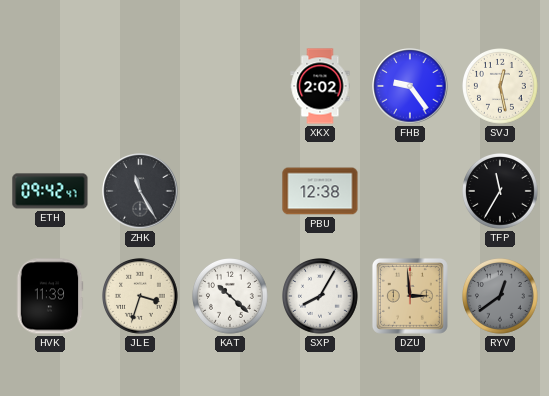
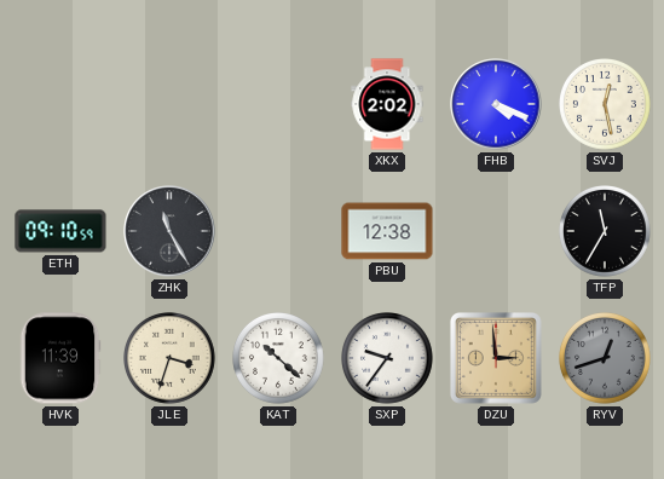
FHB: 9:24 -> 4:19 (496, 104)
ETH: 09:42 -> 09:10 (60, 231)
SXP: 8:05 -> 9:36 (388, 359)
RYV: 12:39 -> 12:42 (606, 359)
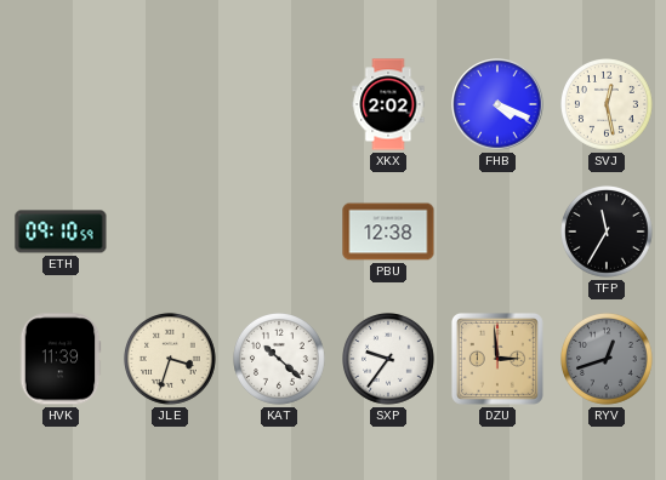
ZHK: 11:25 -> none (169, 231)
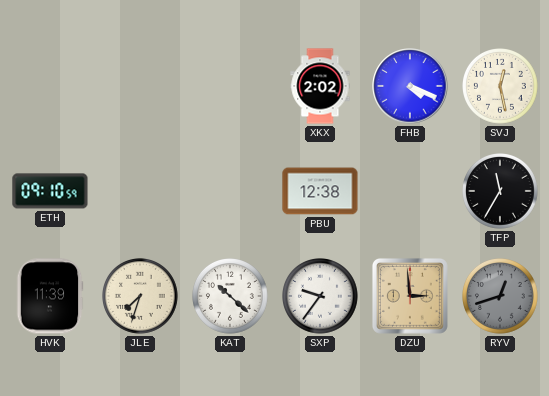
JLE: 3:33 -> 7:33 (141, 297)
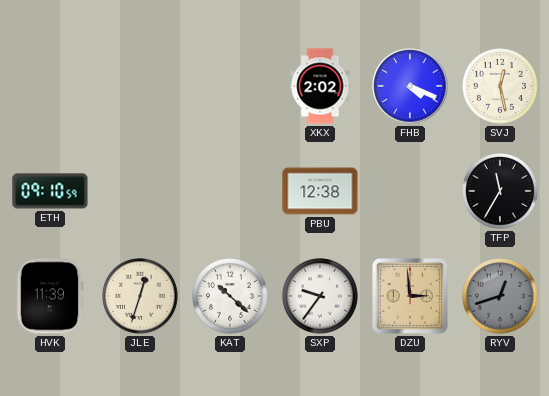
JLE: 7:33 -> 12:33 (141, 297)
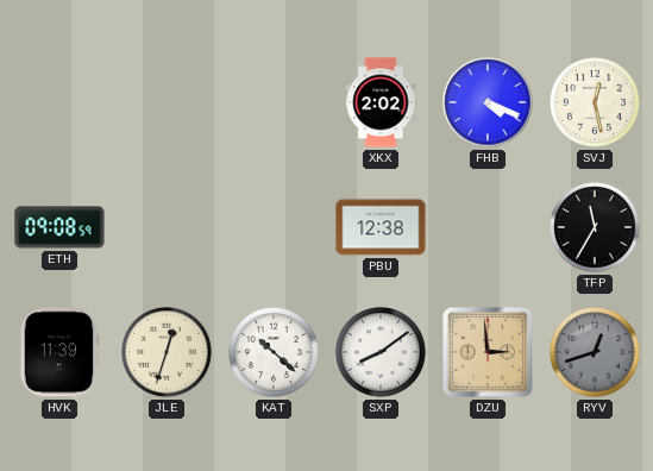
ETH: 09:10 -> 09:08 (59, 227)
SXP: 9:36 -> 8:09 (382, 353)
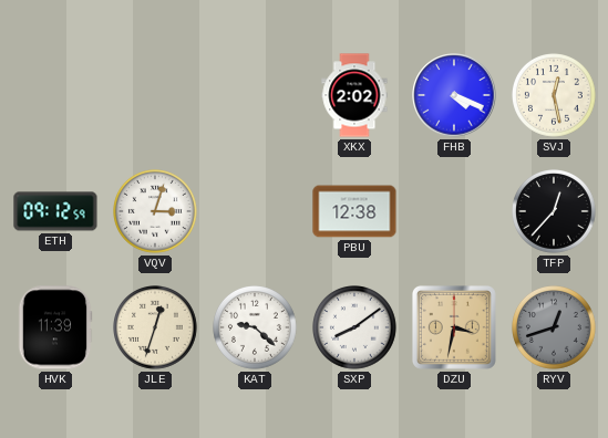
ETH: 09:08 -> 09:12 (55, 211)
VQV: none -> 3:03 (156, 212)
TFP: 11:35 -> 12:37 (555, 212)
KAT: 10:22 -> 9:22 (256, 328)
DZU: 2:59 -> 3:32 (454, 327)
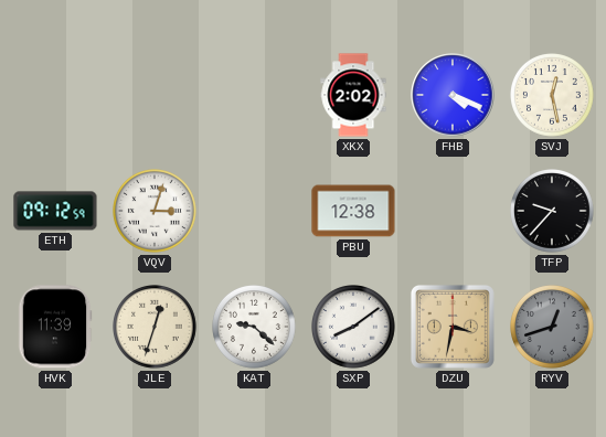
TFP: 12:37 -> 9:37 (553, 212)
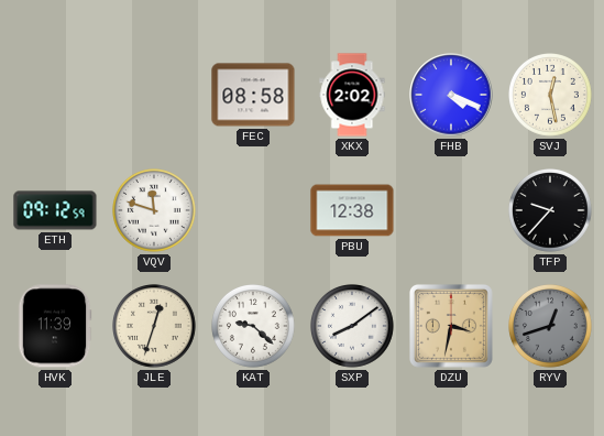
FEC: none -> 08:58 (253, 95)
VQV: 3:03 -> 11:48 (155, 211)
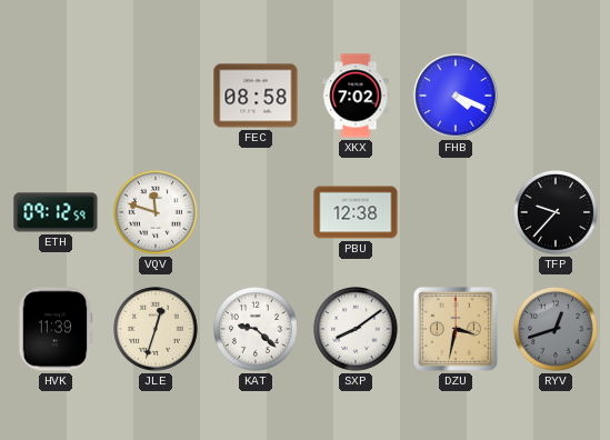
XKX: 2:02 -> 7:02 (356, 96)
SVJ: 12:28 -> none (551, 96)
